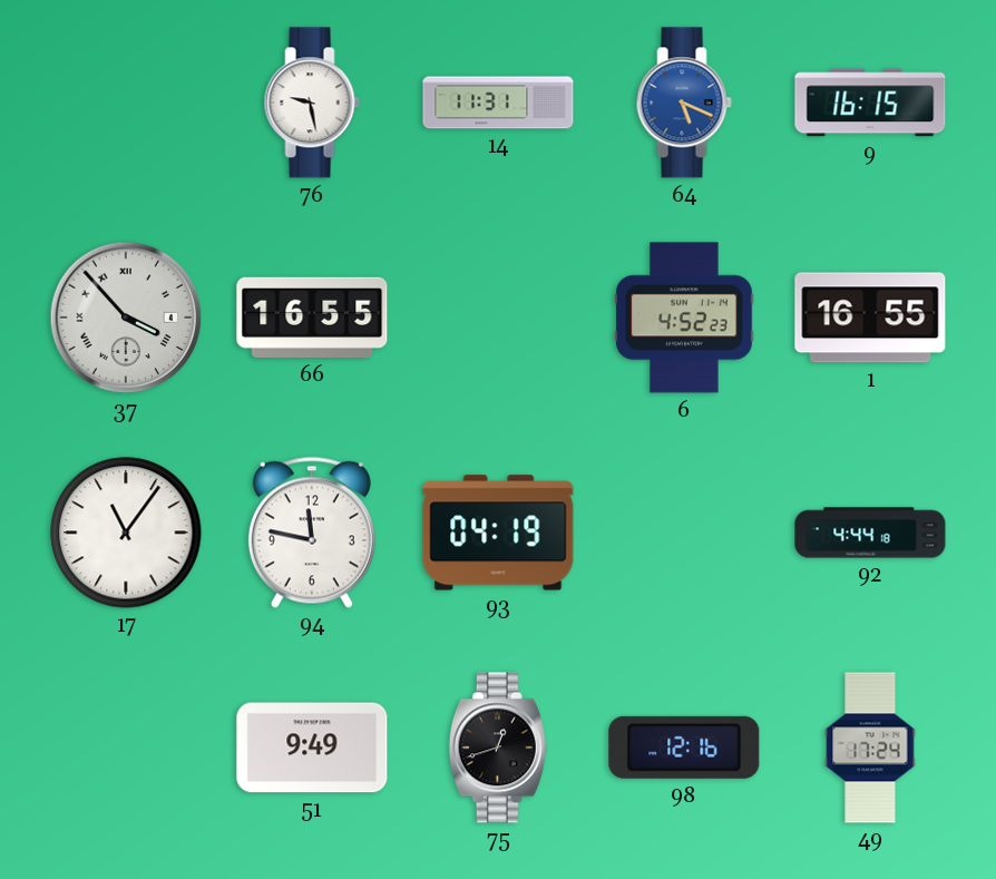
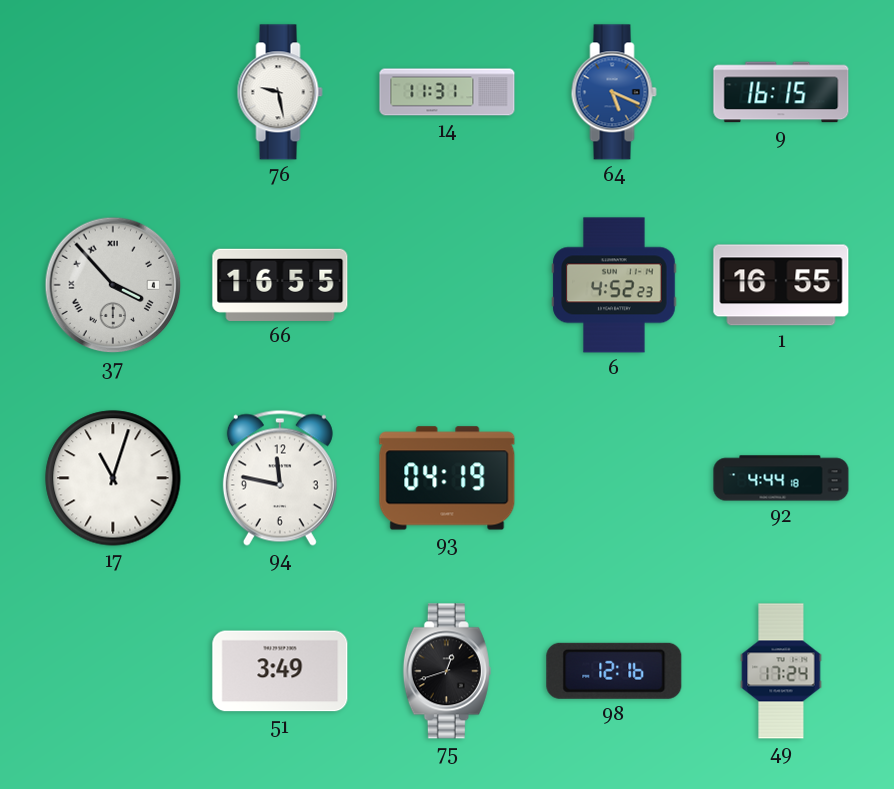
17: 11:06 -> 11:03 (113, 478)
51: 9:49 -> 3:49 (280, 671)
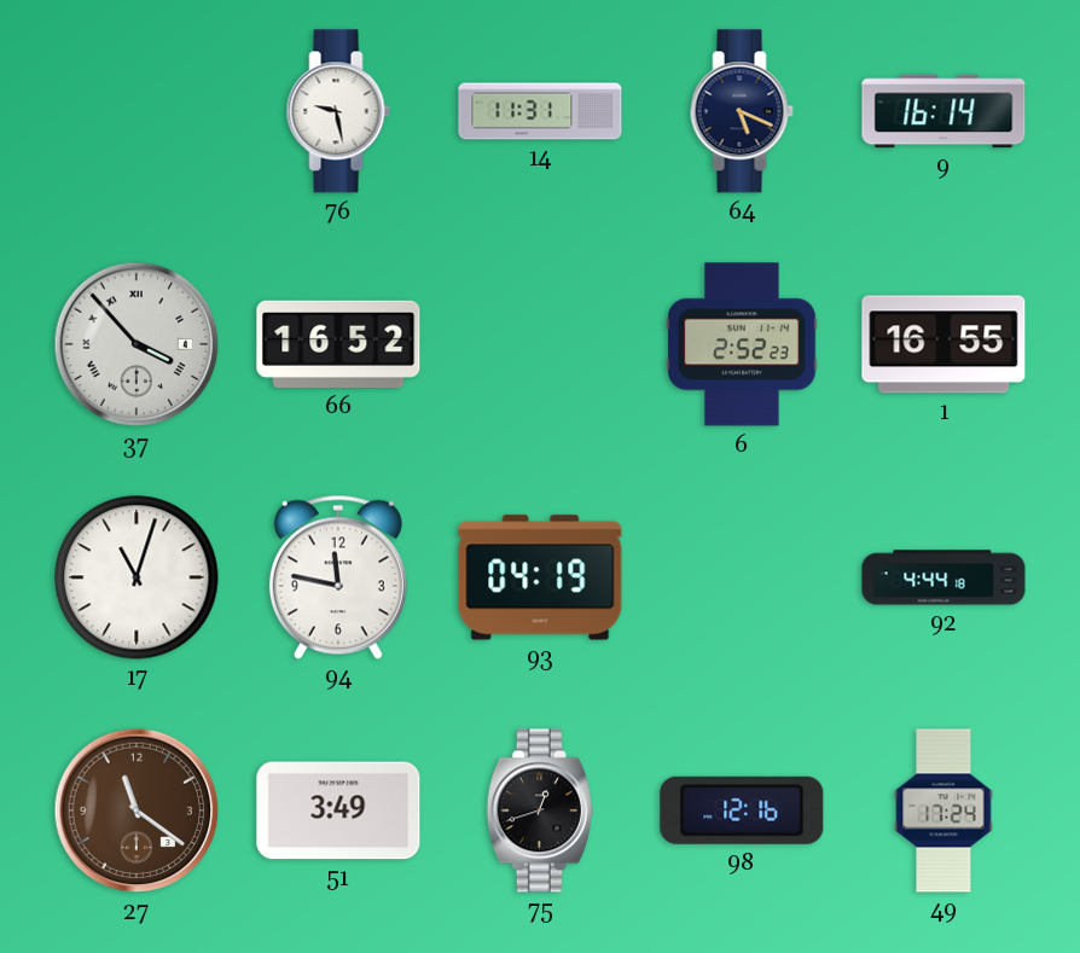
64 dial: blue -> navy (742, 111)
9: 16:15 -> 16:14 (943, 111)
66: 16:55 -> 16:52 (338, 344)
6: 4:52 -> 2:52 (742, 344)
27: none -> 11:21 (137, 810)
